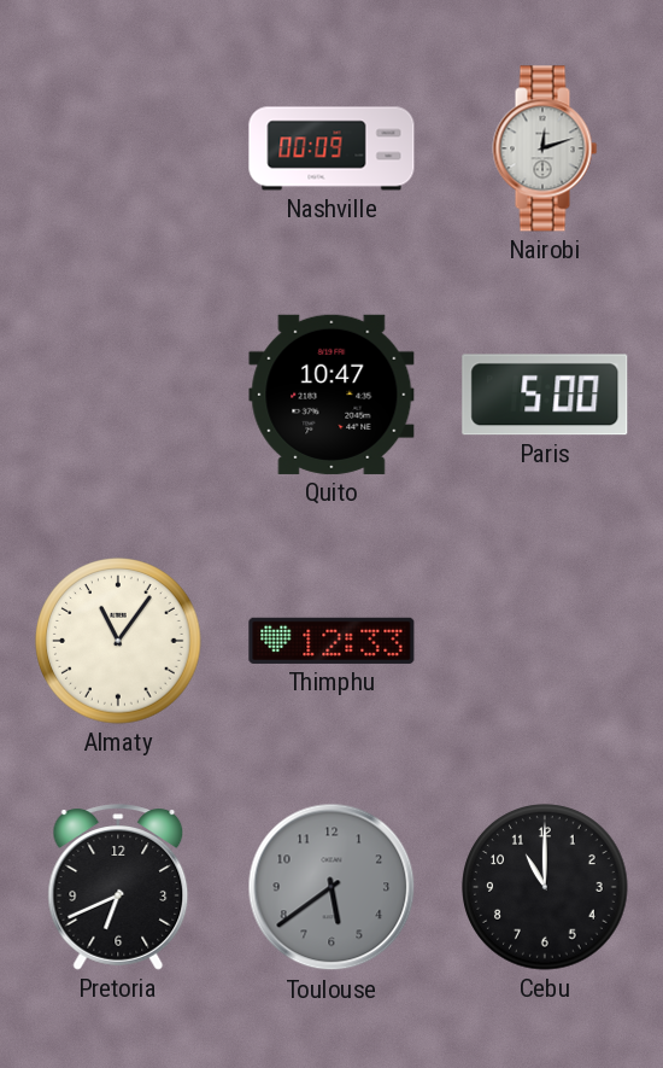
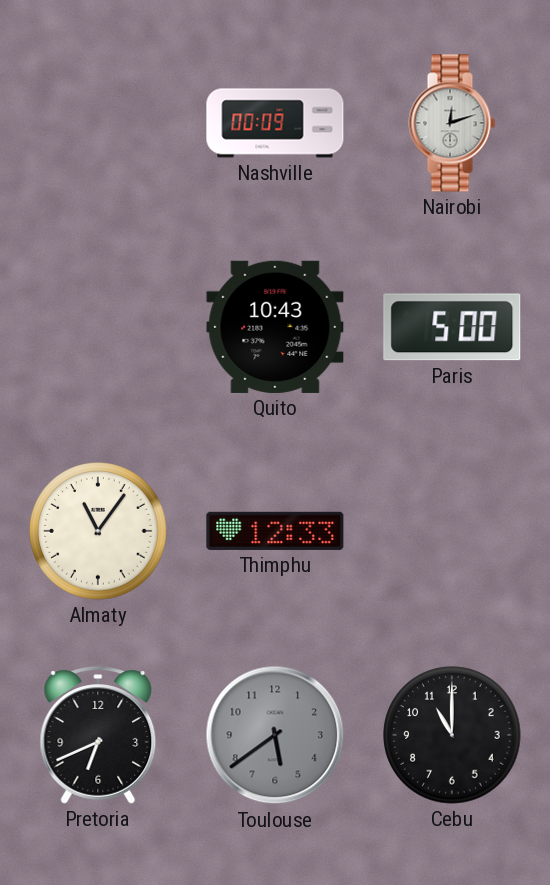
Quito: 10:47 -> 10:43 (275, 327)
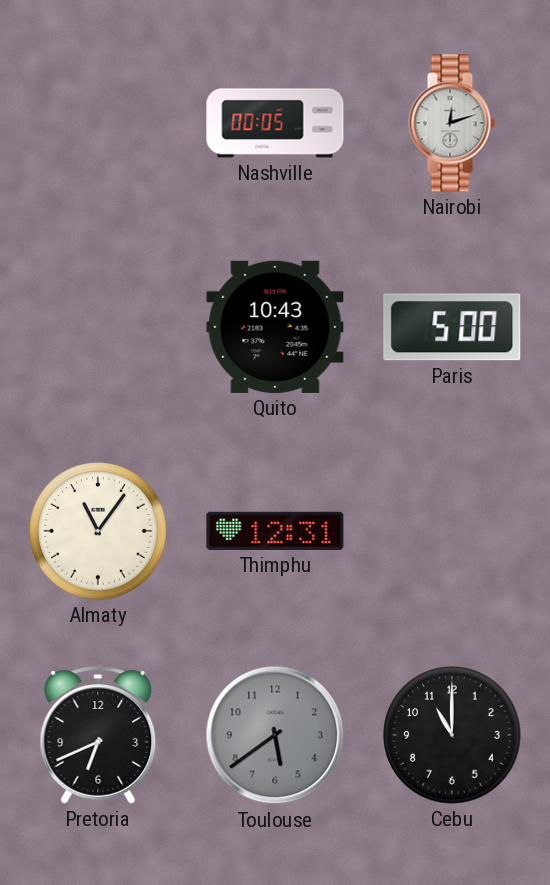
Nashville: 00:09 -> 00:05 (275, 123)
Thimphu: 12:33 -> 12:31 (275, 531)
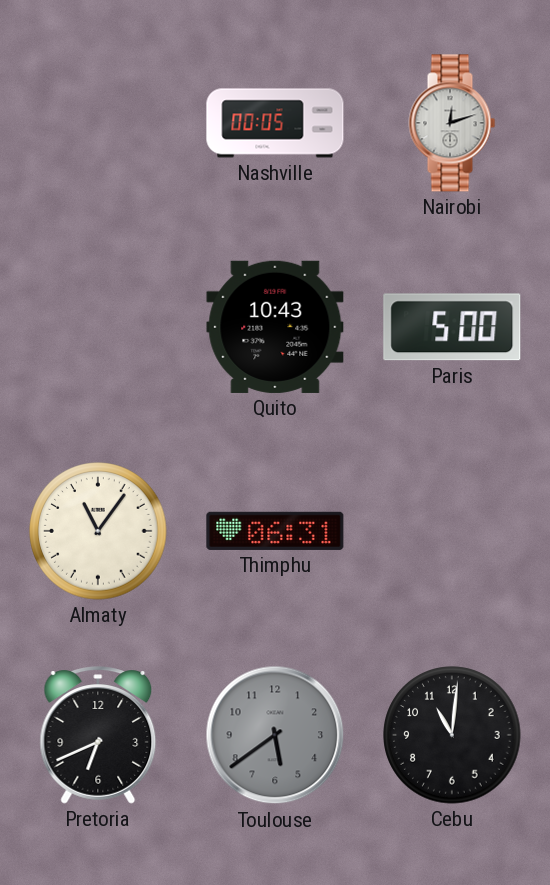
Thimphu: 12:31 -> 06:31 (275, 531)
Cebu: 11:00 -> 11:01 (452, 735)
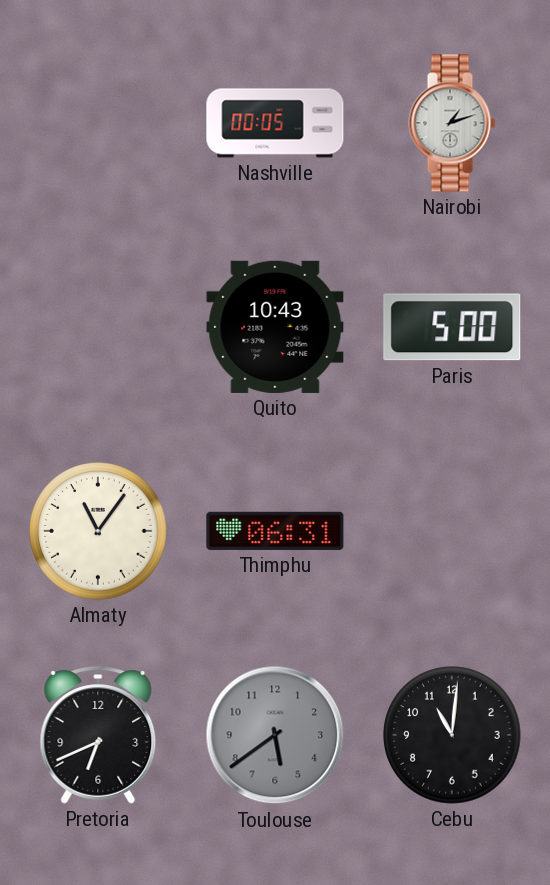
Nairobi: 12:12 -> 1:12 (452, 123)
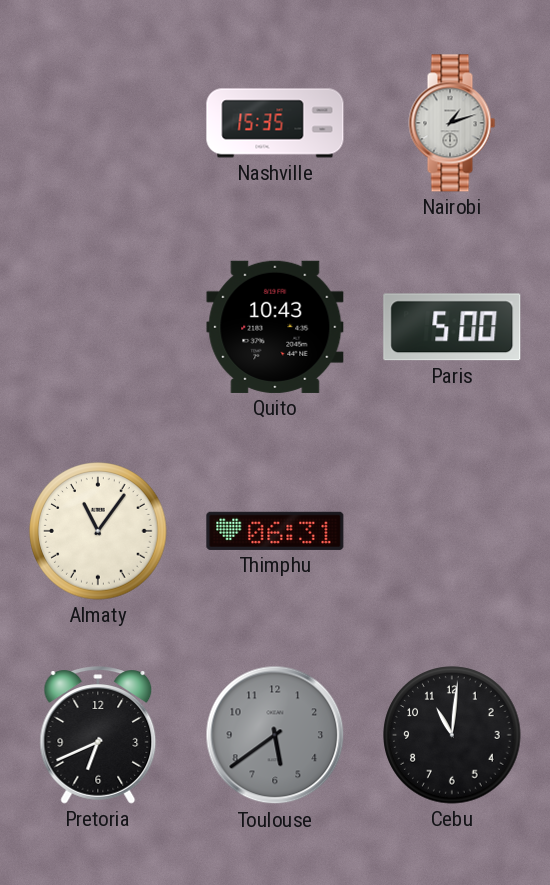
Nashville: 00:05 -> 15:35 (275, 123)
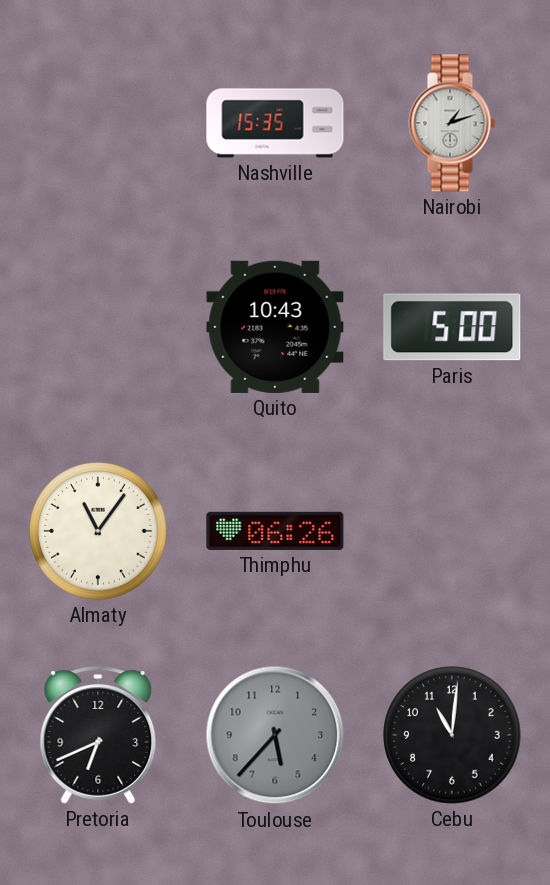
Thimphu: 06:31 -> 06:26 (275, 531)
Toulouse: 5:39 -> 5:37 (275, 735)
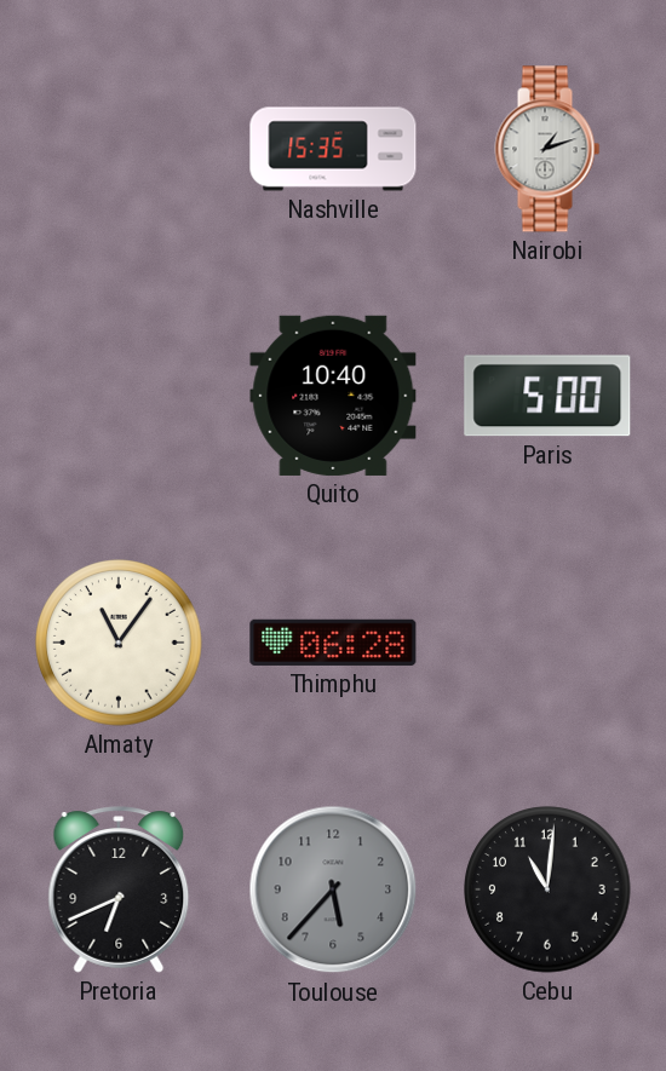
Quito: 10:43 -> 10:40 (333, 396)
Thimphu: 06:26 -> 06:28 (333, 643)
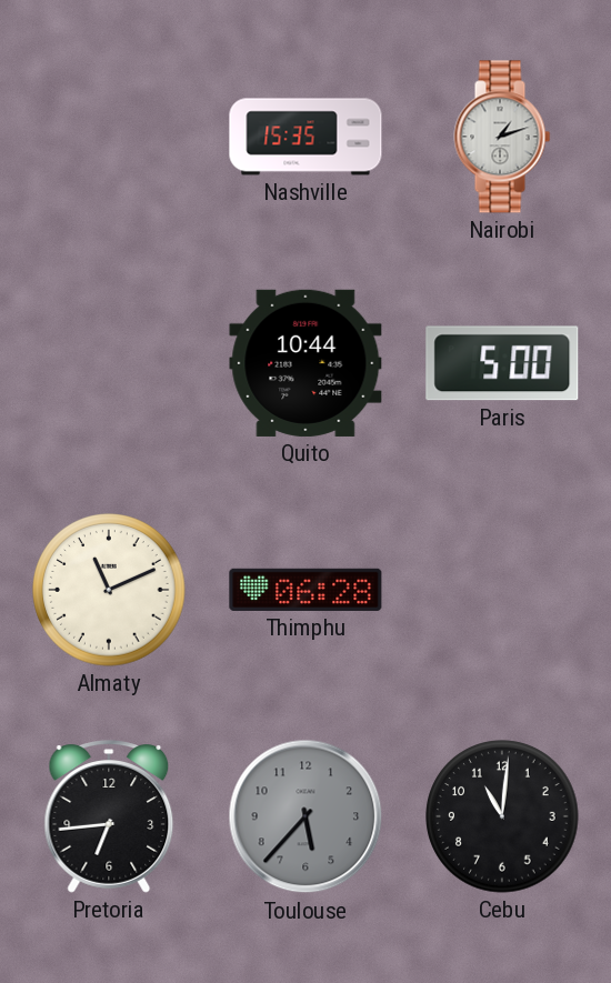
Quito: 10:40 -> 10:44 (305, 363)
Almaty: 11:06 -> 11:11 (109, 590)
Pretoria: 6:41 -> 6:44 (109, 816)
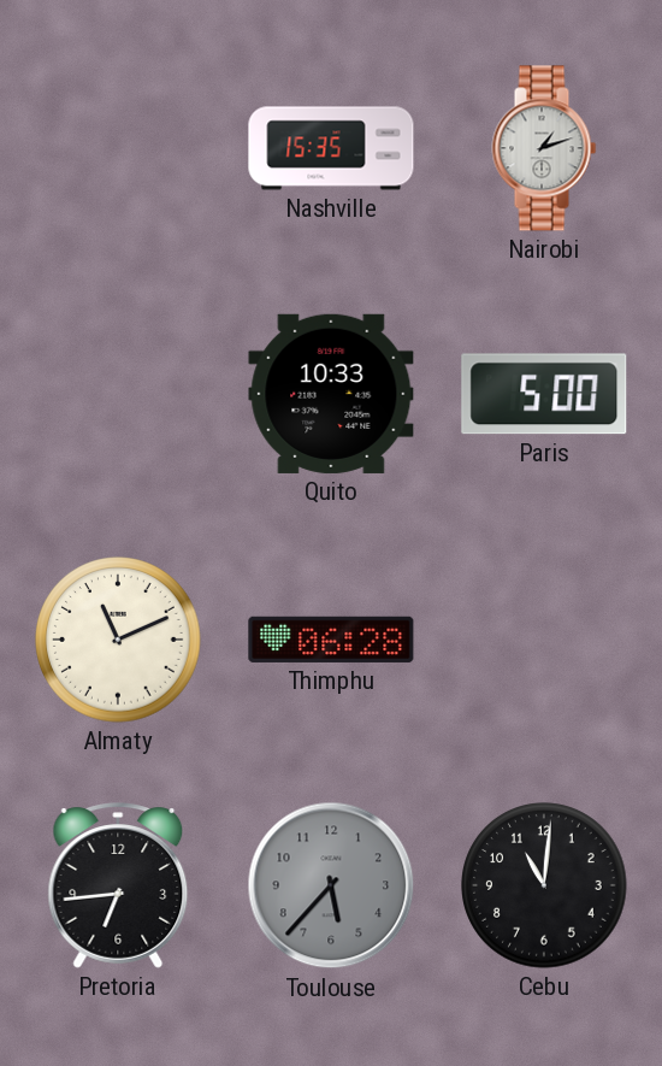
Quito: 10:44 -> 10:33 (331, 394)
